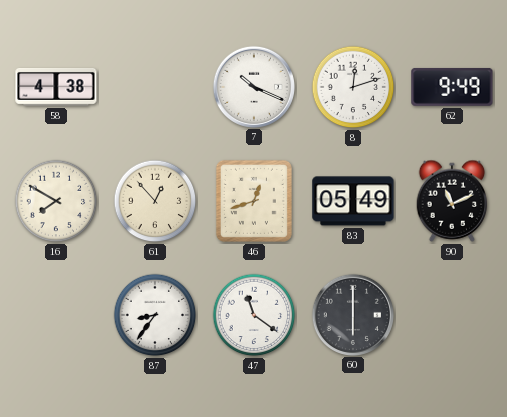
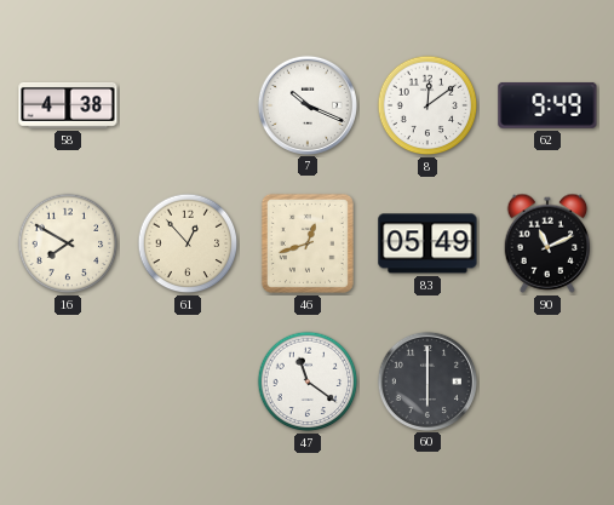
8: 12:12 -> 12:09 (427, 105)
87: 8:36 -> none (155, 315)
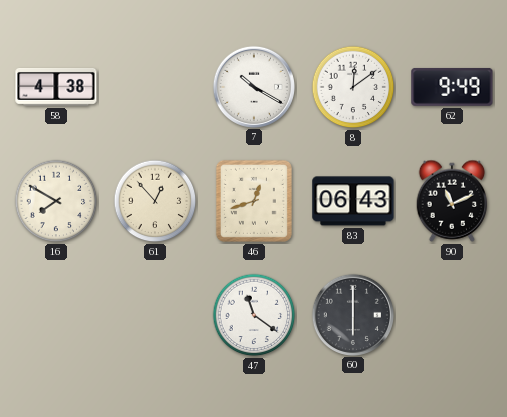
7: 10:19 -> 10:20 (253, 86)
83: 05:49 -> 06:43 (353, 201)
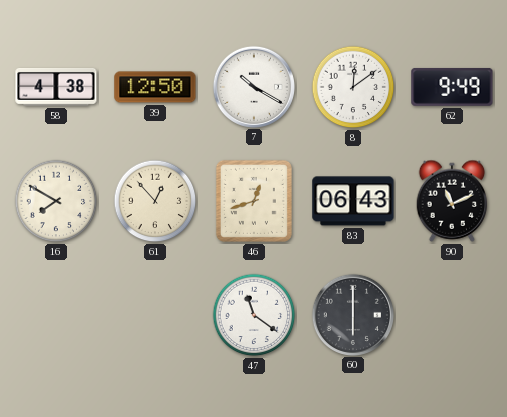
39: none -> 12:50 (155, 87)
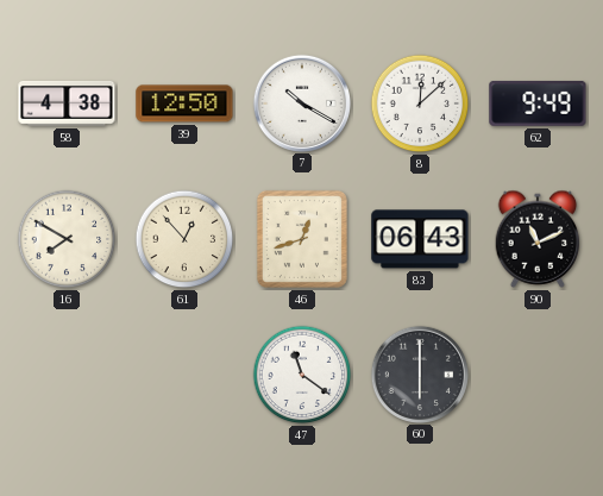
8: 12:09 -> 12:08 (420, 103)
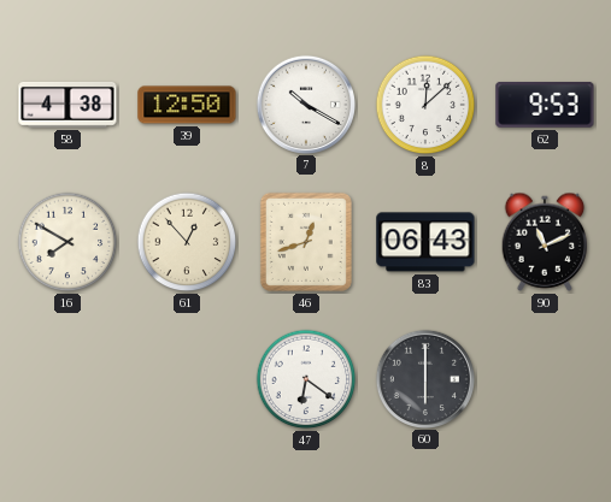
62: 9:49 -> 9:53 (545, 105)
47: 11:21 -> 6:21 (306, 379)
